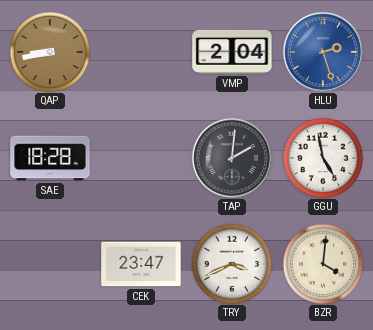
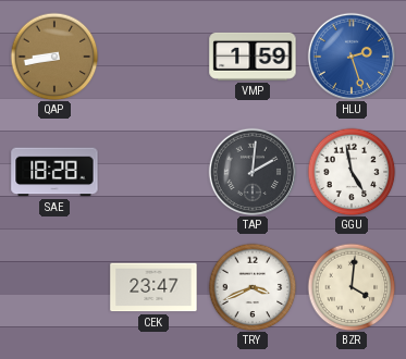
VMP: 2:04 -> 1:59 (253, 57)
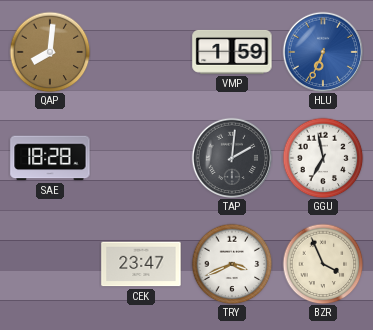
QAP: 8:43 -> 8:01 (50, 52)
HLU: 2:27 -> 6:34 (322, 51)
GGU: 4:58 -> 6:58 (323, 158)
BZR: 4:01 -> 3:56 (323, 264)
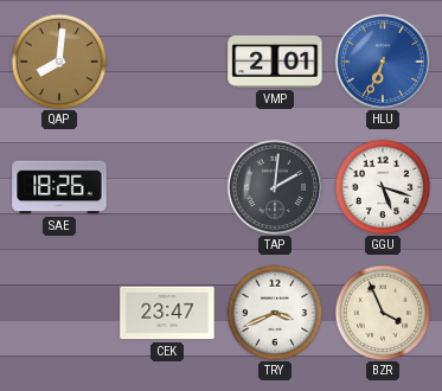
VMP: 1:59 -> 2:01 (275, 62)
SAE: 18:28 -> 18:26 (59, 187)
GGU: 6:58 -> 5:18 (383, 187)
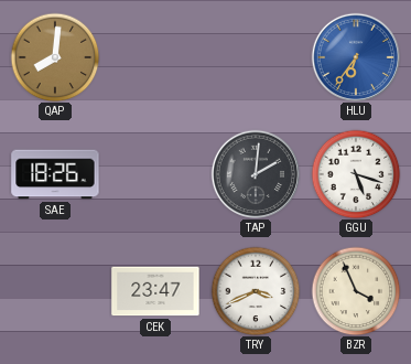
VMP: 2:01 -> none (275, 62)
HLU: 6:34 -> 6:36 (355, 56)
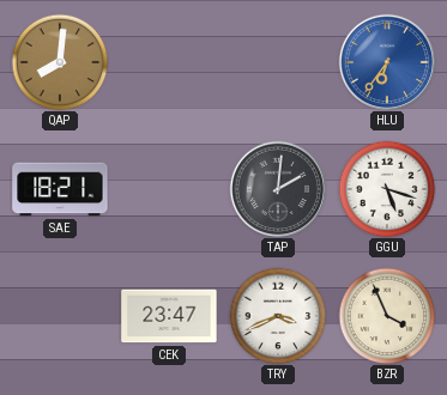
SAE: 18:26 -> 18:21 (60, 189)
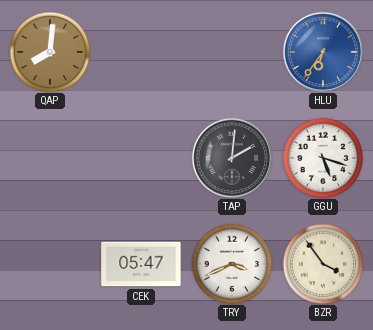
SAE: 18:21 -> none (60, 189)
CEK: 23:47 -> 05:47 (141, 264)
BZR: 3:56 -> 3:54 (323, 264)
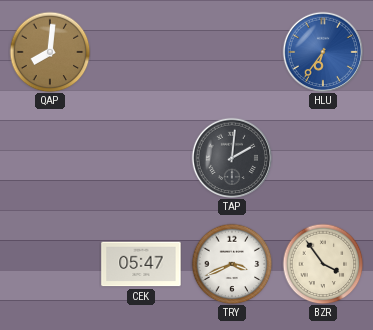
GGU: 5:18 -> none (323, 158)
